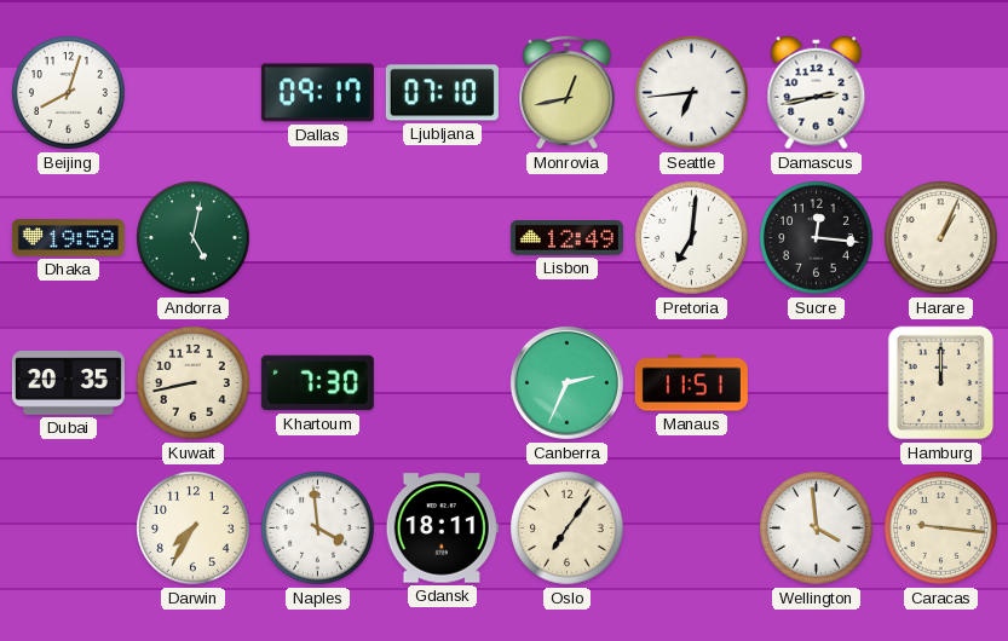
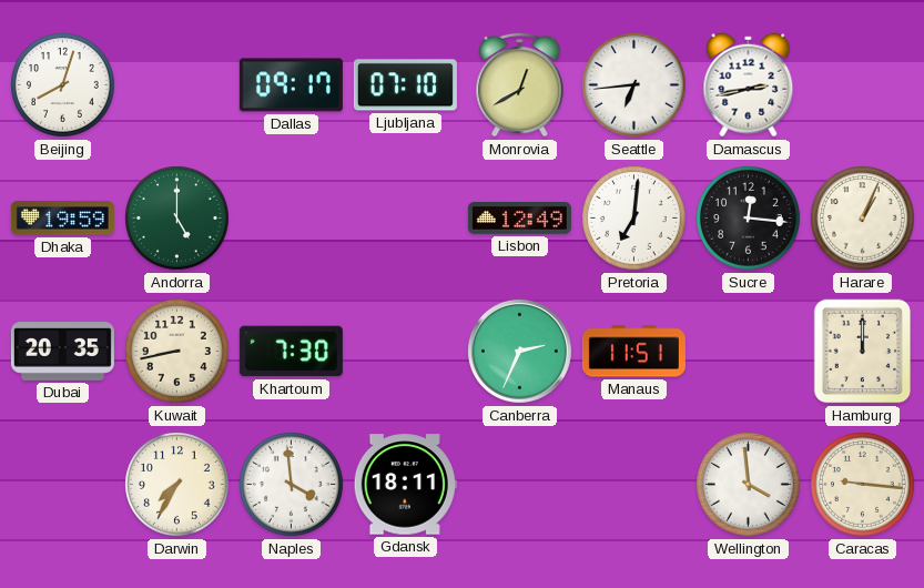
Monrovia: 12:43 -> 12:40 (520, 84)
Andorra: 5:02 -> 5:00 (177, 219)
Oslo: 7:06 -> none (568, 529)
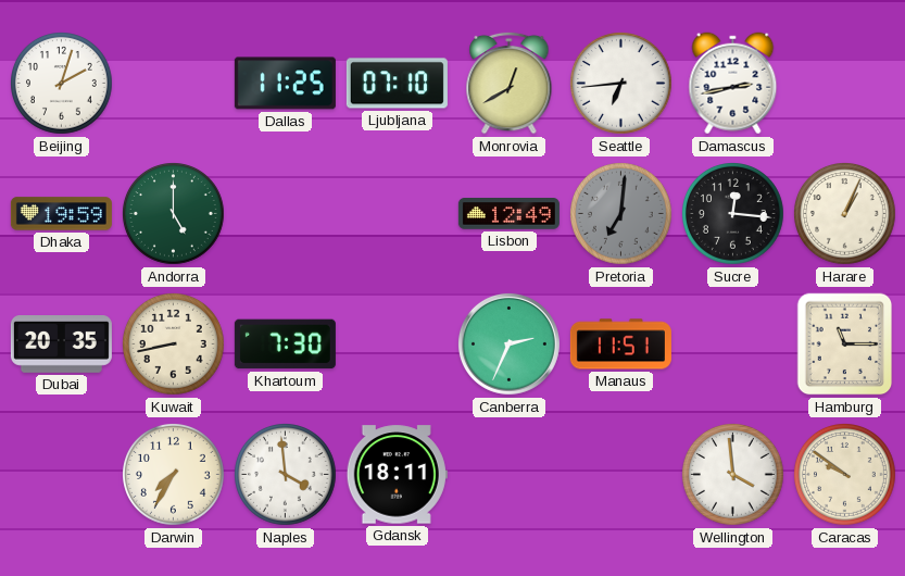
Beijing: 8:03 -> 2:03 (62, 84)
Dallas: 09:17 -> 11:25 (285, 84)
Pretoria dial: white -> grey (621, 214)
Hamburg: 12:00 -> 11:15 (845, 345)
Caracas: 9:16 -> 9:51 (845, 475)
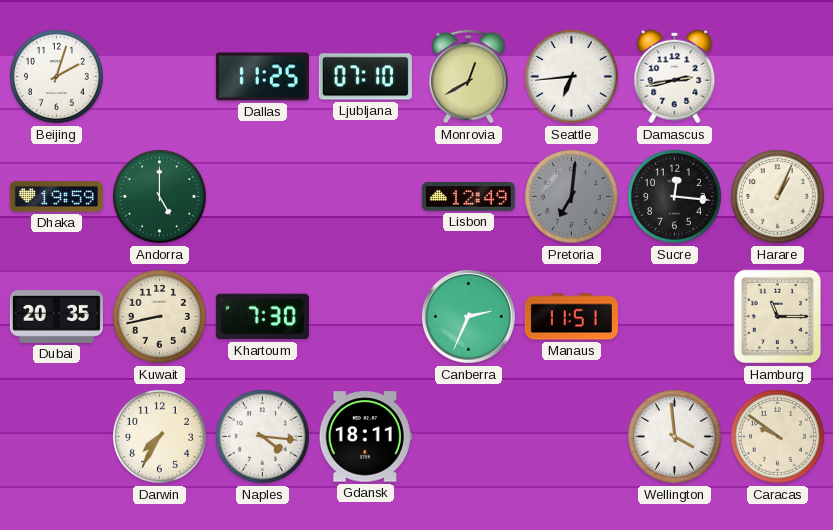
Naples: 3:59 -> 4:16 (263, 437)
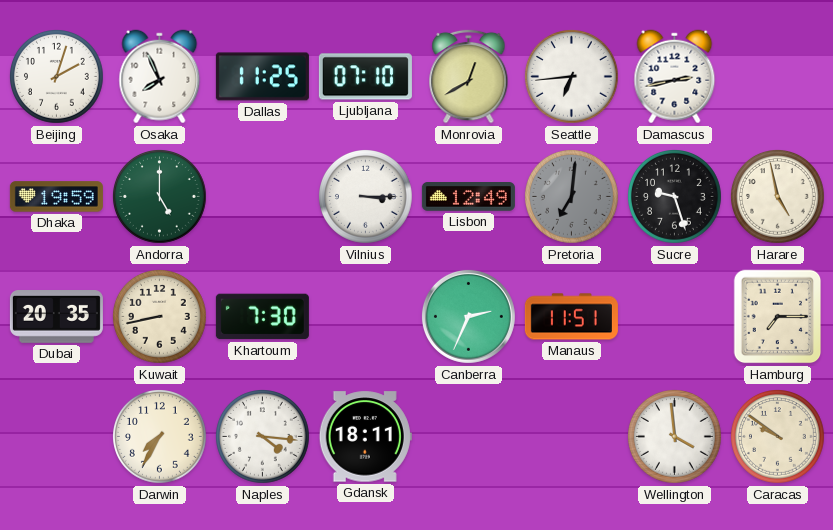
Osaka: none -> 7:56 (160, 77)
Vilnius: none -> 3:15 (366, 197)
Sucre: 12:16 -> 9:27 (675, 197)
Harare: 1:04 -> 4:58 (778, 197)
Hamburg: 11:15 -> 7:15 (778, 317)
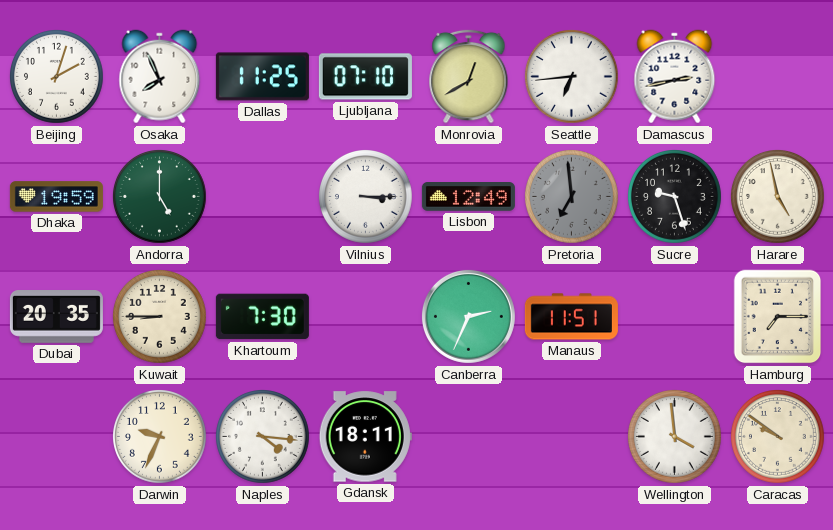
Pretoria: 7:01 -> 6:59 (572, 197)
Kuwait: 8:43 -> 8:45 (160, 317)
Darwin: 7:35 -> 9:34 (160, 437)
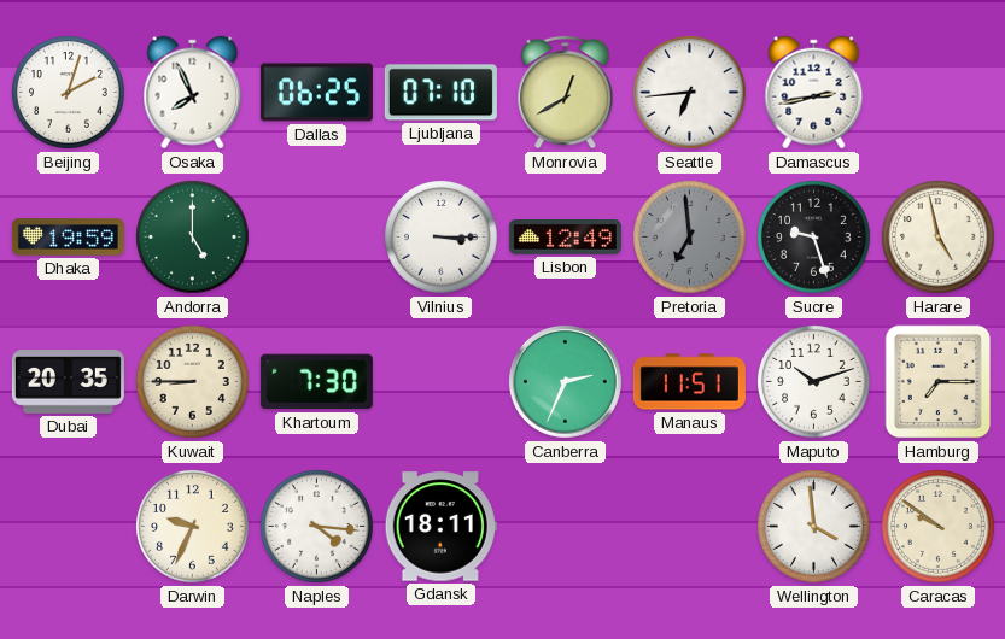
Dallas: 11:25 -> 06:25 (316, 93)
Maputo: none -> 10:12 (814, 382)
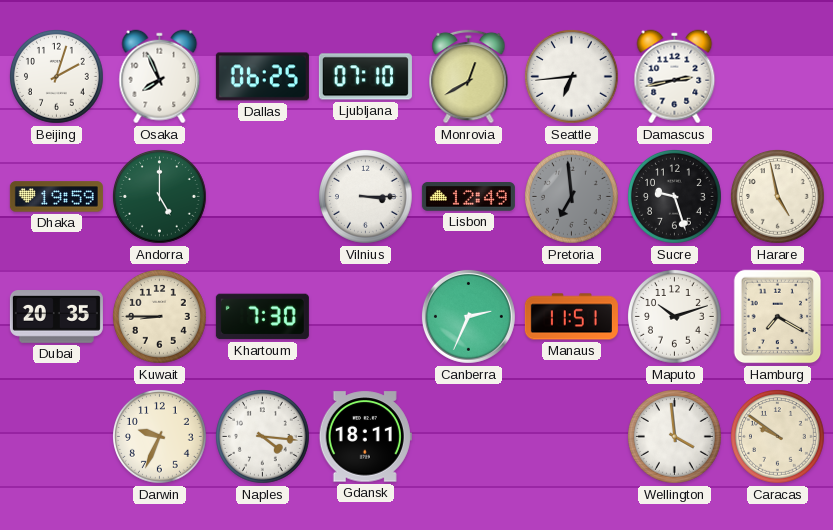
Hamburg: 7:15 -> 7:20 (778, 317)
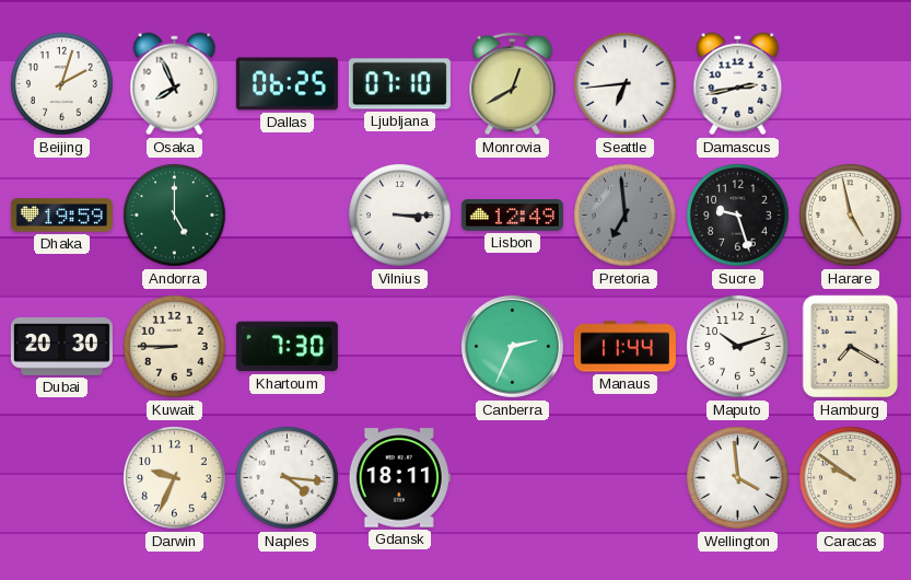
Dubai: 20:35 -> 20:30 (61, 347)
Manaus: 11:51 -> 11:44 (624, 347)
